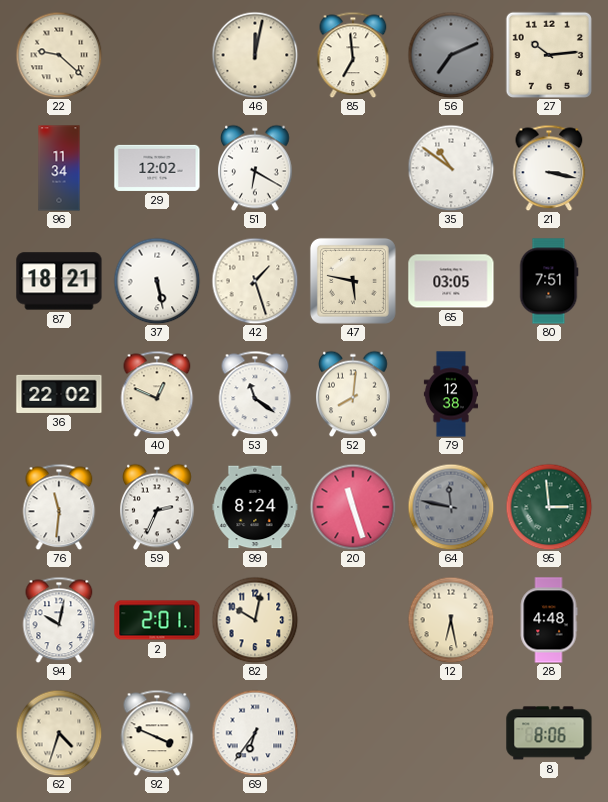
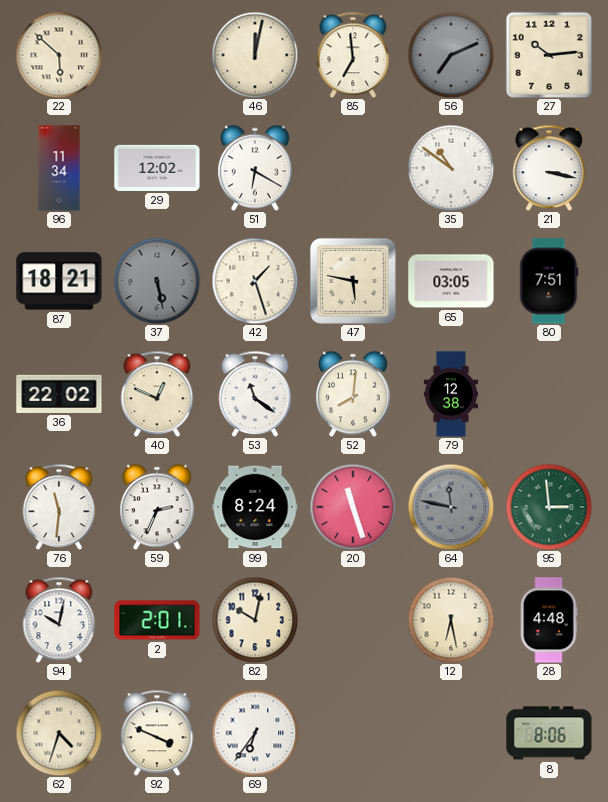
22: 9:22 -> 5:52 (59, 55)
37 dial: white -> grey (157, 281)
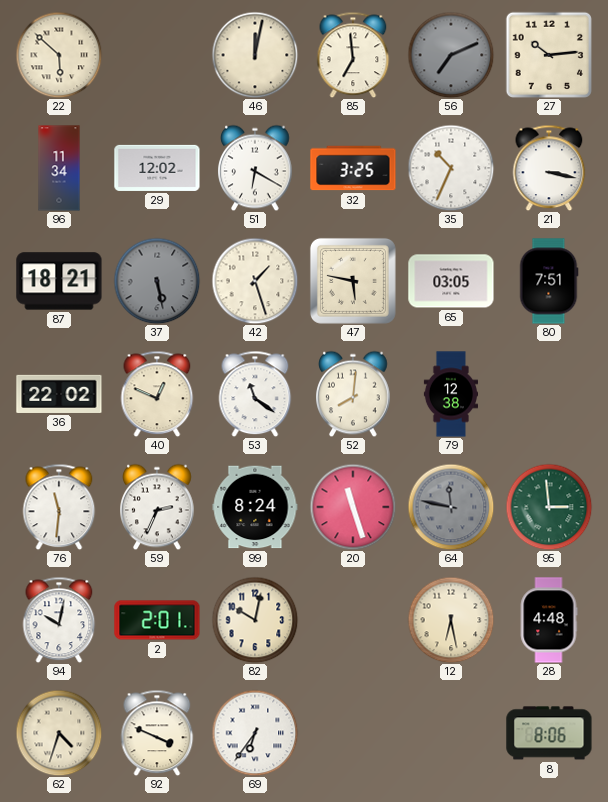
32: none -> 3:25 (353, 168)
35: 10:51 -> 10:34 (451, 168)
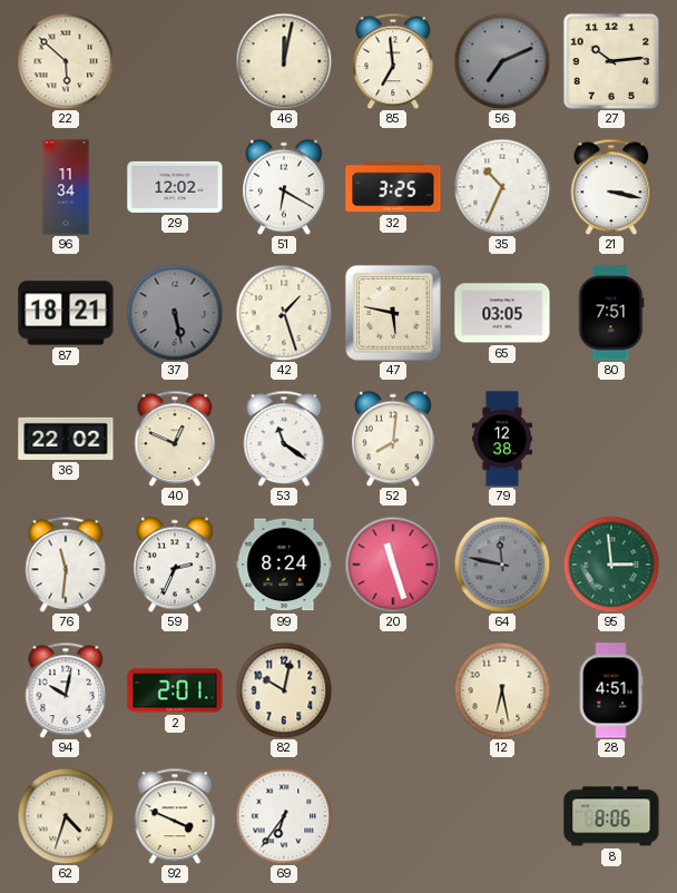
28: 4:48 -> 4:51 (611, 690)
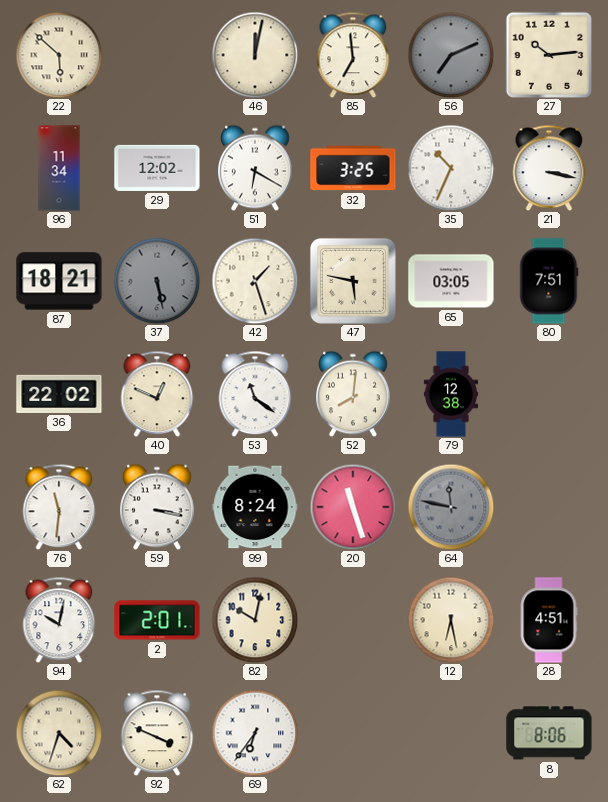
59: 2:34 -> 3:17 (158, 507)
95: 2:59 -> none (611, 565)
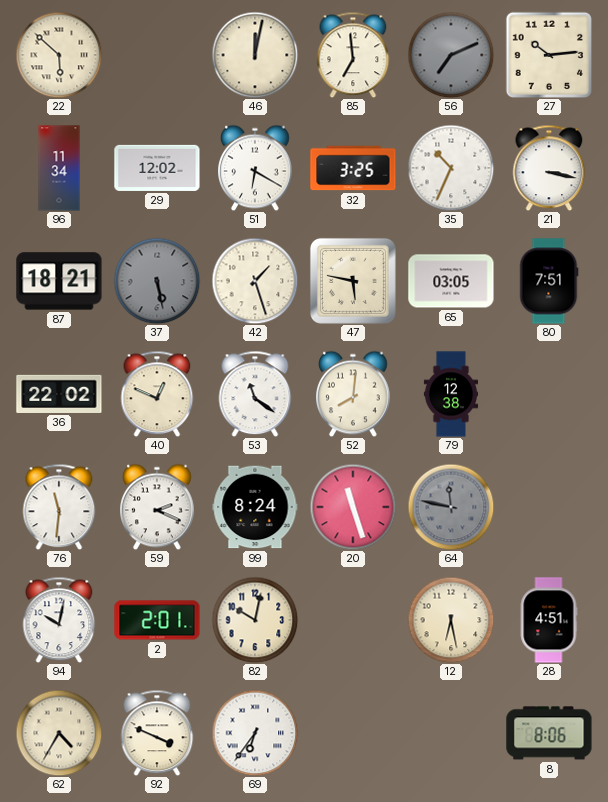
59: 3:17 -> 2:19 (158, 507)
62: 4:33 -> 4:35 (59, 733)
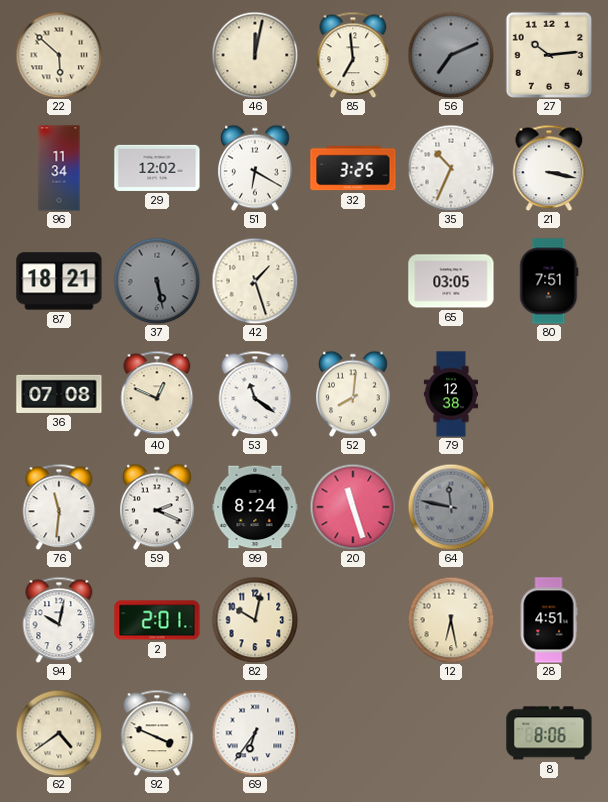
47: 5:47 -> none (353, 281)
36: 22:02 -> 07:08 (59, 394)
62: 4:35 -> 4:39 (59, 733)
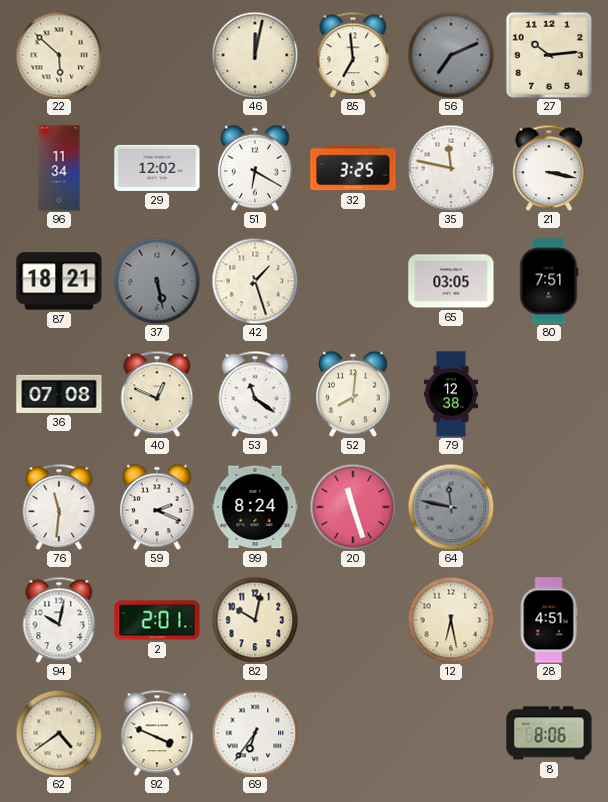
35: 10:34 -> 11:47 (451, 168)
